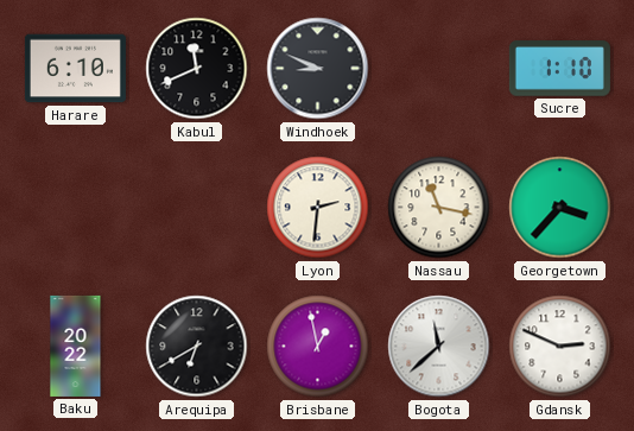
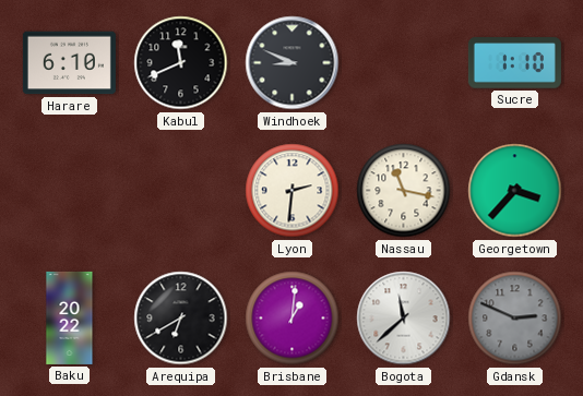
Brisbane: 12:58 -> 1:01 (293, 319)
Gdansk dial: white -> grey (515, 319)
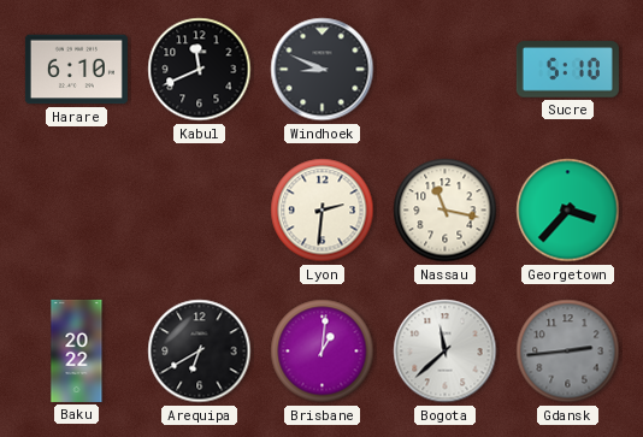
Sucre: 1:10 -> 5:10 (567, 70)
Gdansk: 2:49 -> 2:44 (568, 352)
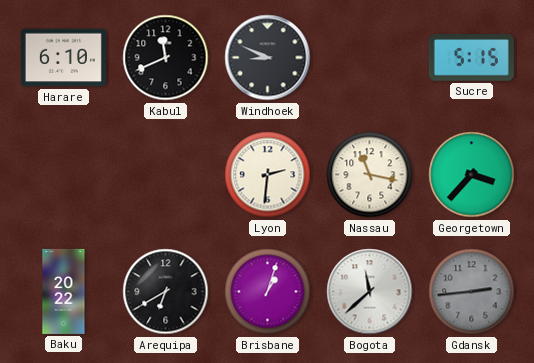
Sucre: 5:10 -> 5:15 (471, 58)
Brisbane: 1:01 -> 1:03 (268, 292)
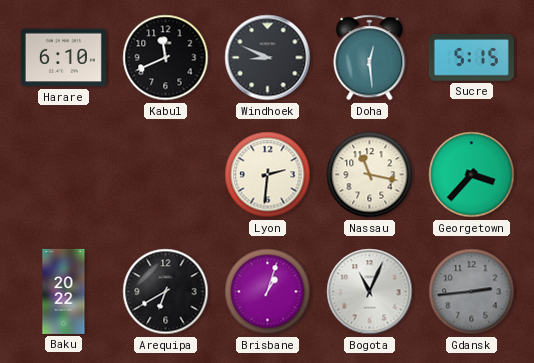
Doha: none -> 12:29 (370, 58)
Bogota: 11:38 -> 11:04 (370, 292)
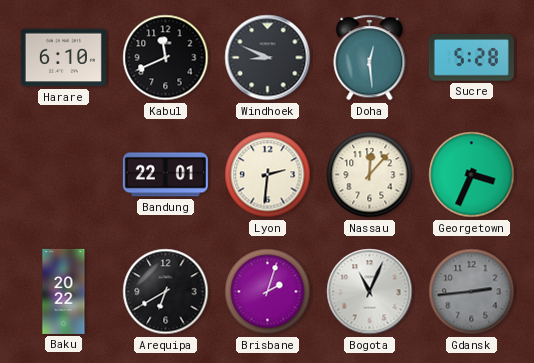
Sucre: 5:15 -> 5:28 (471, 58)
Bandung: none -> 22:01 (165, 175)
Nassau: 11:17 -> 12:07 (370, 175)
Georgetown: 3:37 -> 3:34 (472, 175)
Brisbane: 1:03 -> 2:03 (268, 292)
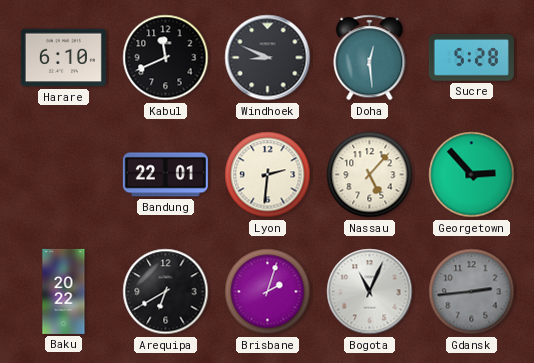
Nassau: 12:07 -> 5:07 (370, 175)
Georgetown: 3:34 -> 2:53 (472, 175)
